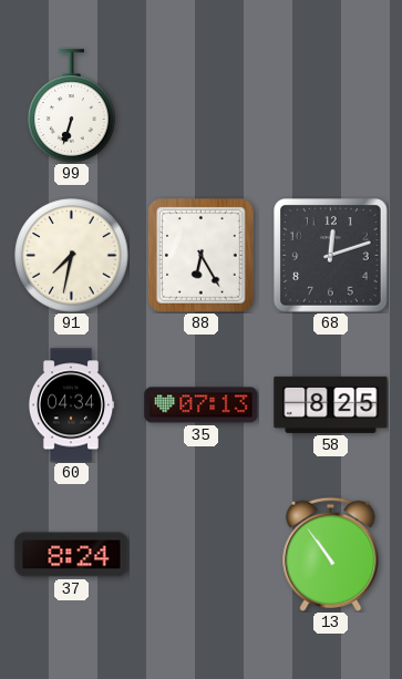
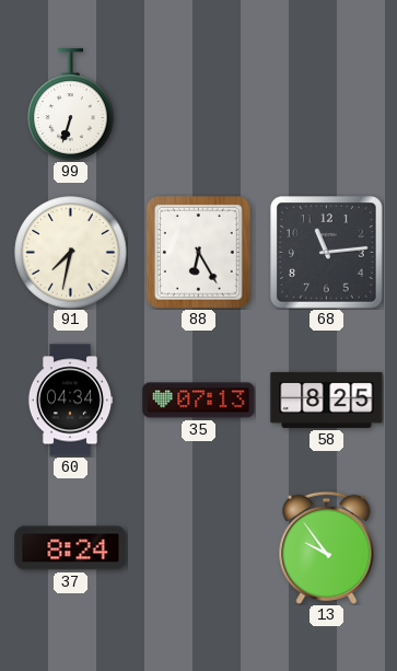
68: 12:12 -> 11:14 (327, 253)
13: 10:54 -> 9:54 (327, 547)
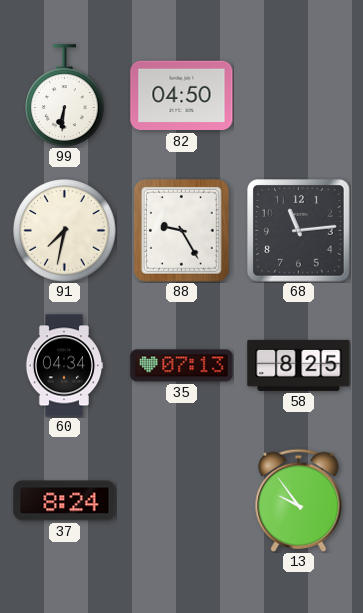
99: 6:33 -> 6:31 (65, 96)
82: none -> 04:50 (182, 96)
88: 6:25 -> 9:25 (182, 231)
